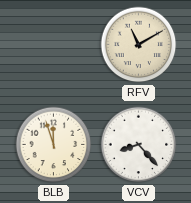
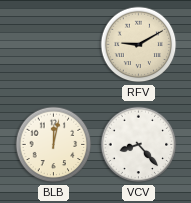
RFV: 11:10 -> 9:10 (139, 45)
BLB: 11:57 -> 12:02 (54, 145)
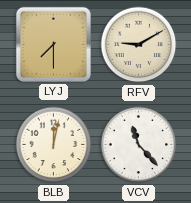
LYJ: none -> 7:30 (53, 44)
VCV: 8:23 -> 11:23 (139, 145)
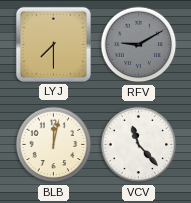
RFV dial: cream -> grey (139, 45)
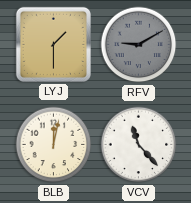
LYJ: 7:30 -> 1:30 (53, 44)
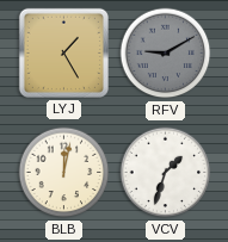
LYJ: 1:30 -> 1:25 (63, 52)
VCV: 11:23 -> 1:33 (166, 173)
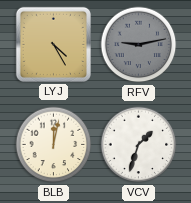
LYJ: 1:25 -> 4:25 (53, 44)
RFV: 9:10 -> 9:13 (139, 45)
